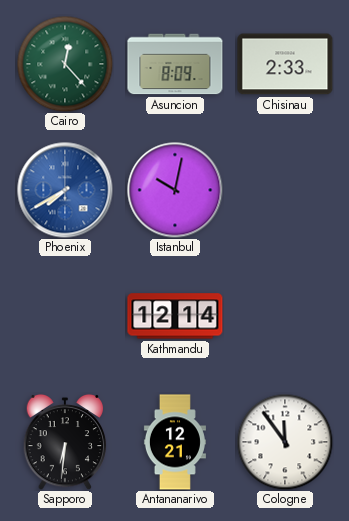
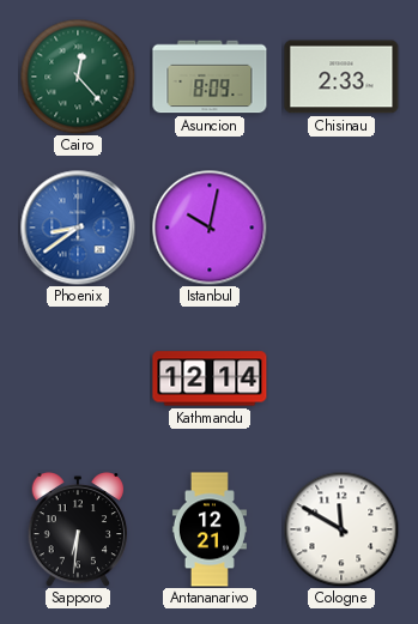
Phoenix: 7:40 -> 8:39 (78, 228)
Cologne: 11:54 -> 11:50 (341, 529)
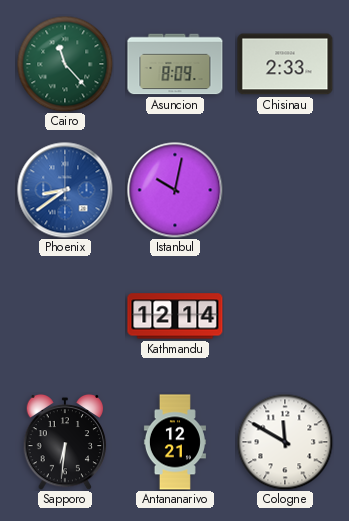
Cairo: 12:23 -> 11:23 (65, 64)
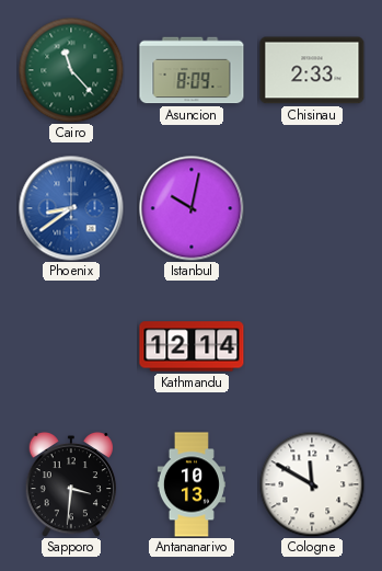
Sapporo: 6:31 -> 3:31 (71, 484)
Antananarivo: 12:21 -> 10:13 (192, 484)
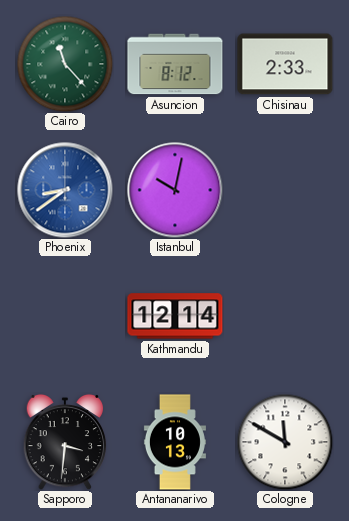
Asuncion: 8:09 -> 8:12 (175, 64)
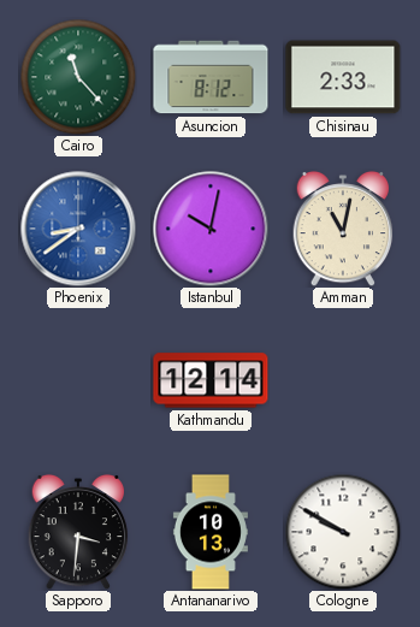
Amman: none -> 11:02 (343, 229)
Cologne: 11:50 -> 9:50 (343, 532)
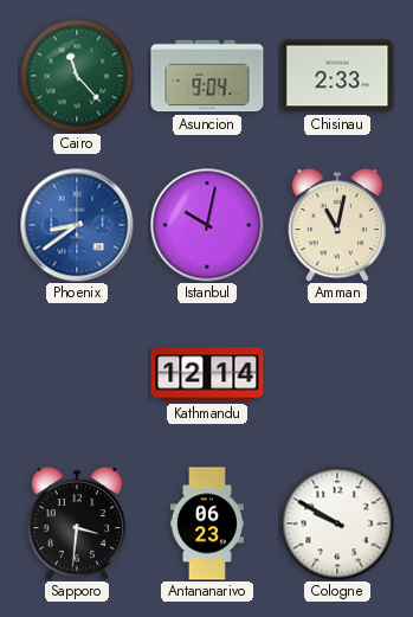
Asuncion: 8:12 -> 9:04 (207, 76)
Antananarivo: 10:13 -> 06:23 (207, 523)
